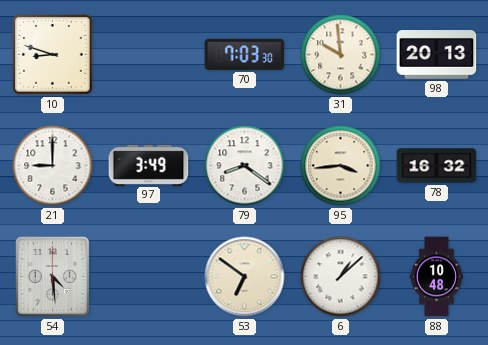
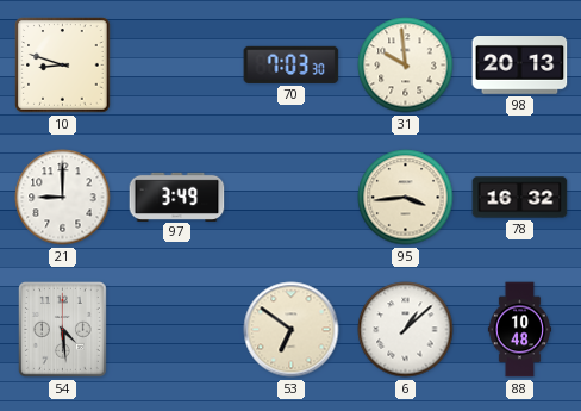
79: 8:21 -> none (245, 166)
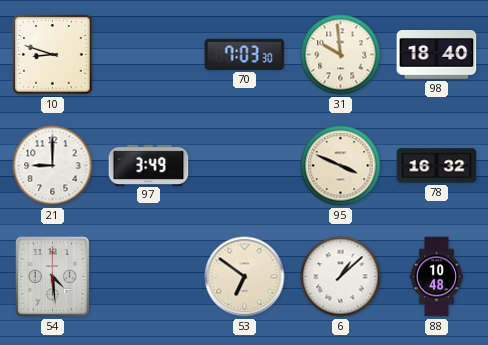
98: 20:13 -> 18:40 (437, 55)
95: 3:44 -> 3:49 (341, 166)
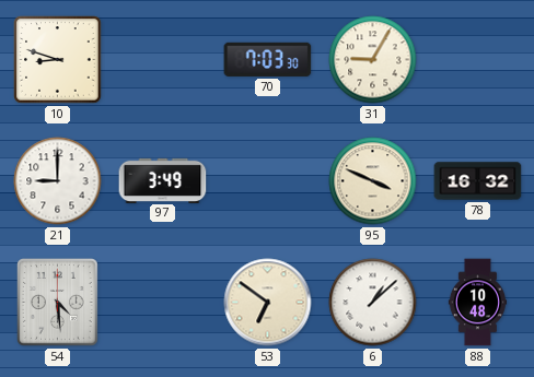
31: 9:59 -> 9:05 (373, 60)
98: 18:40 -> none (437, 55)
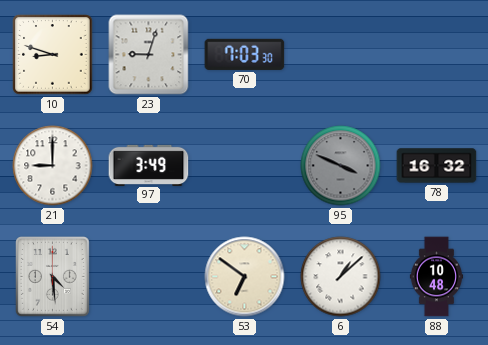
23: none -> 9:03 (149, 55)
31: 9:05 -> none (373, 60)
95 dial: cream -> grey (341, 166)
